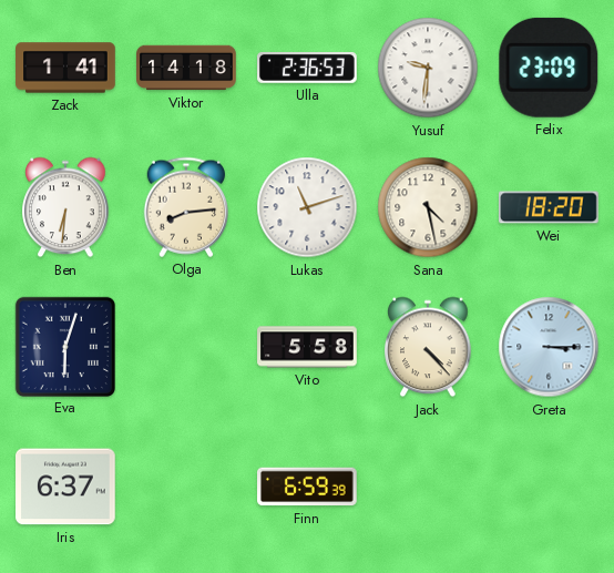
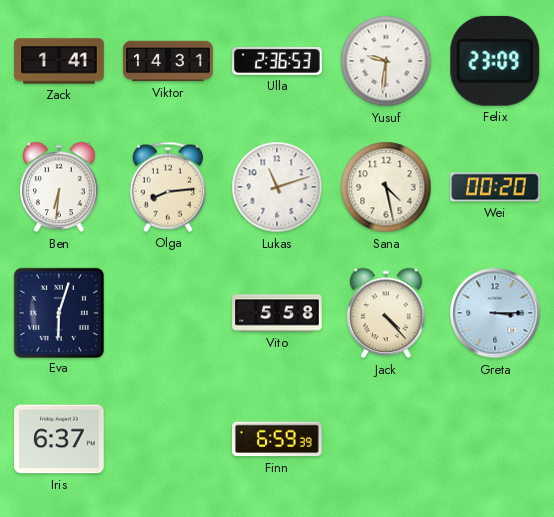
Viktor: 14:18 -> 14:31 (168, 61)
Wei: 18:20 -> 00:20 (496, 187)
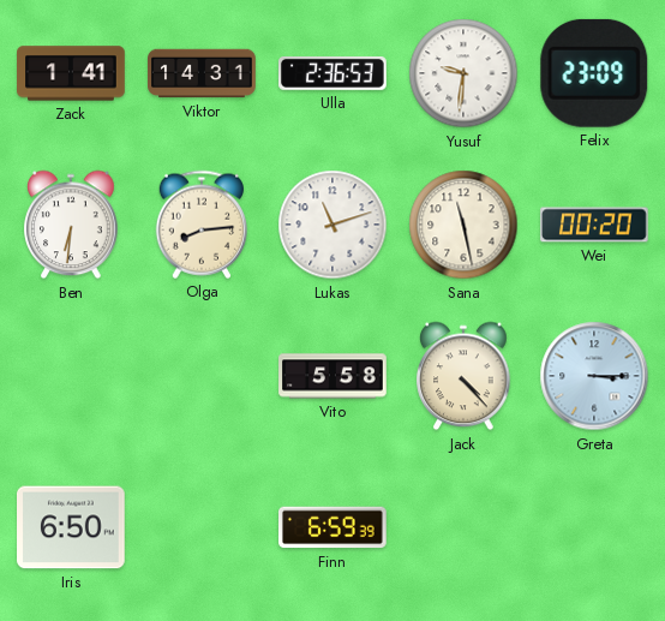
Sana: 4:28 -> 11:28 (463, 225)
Eva: 6:03 -> none (58, 312)
Iris: 6:37 -> 6:50 (72, 527)
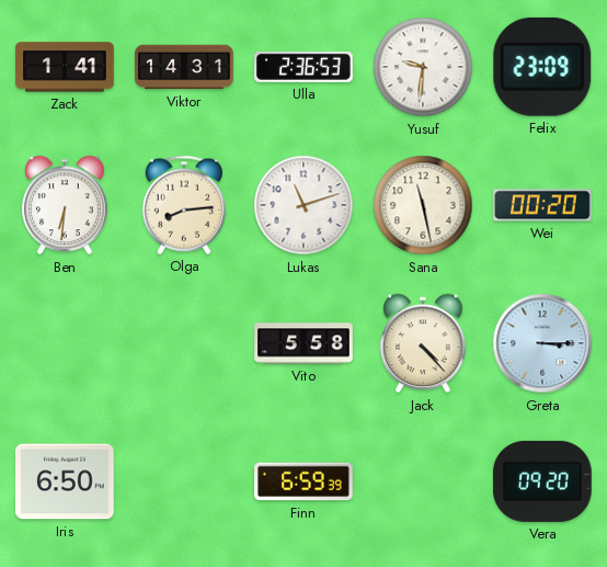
Vera: none -> 09:20 (543, 481)
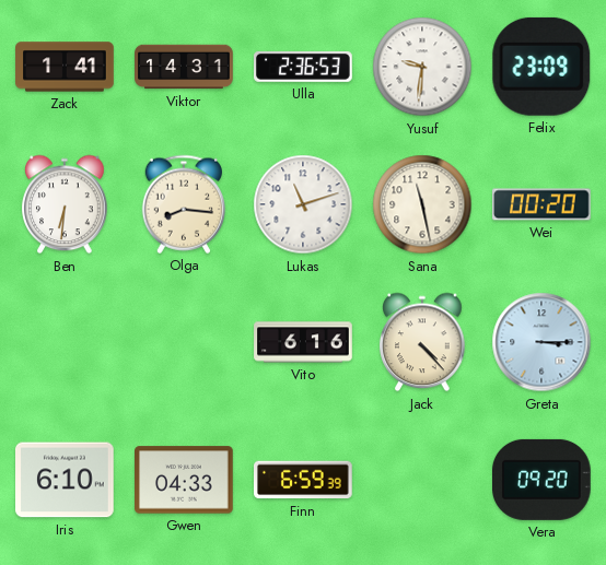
Olga: 8:14 -> 8:16 (183, 204)
Vito: 5:58 -> 6:16 (303, 342)
Iris: 6:50 -> 6:10 (66, 480)
Gwen: none -> 04:33 (185, 480)
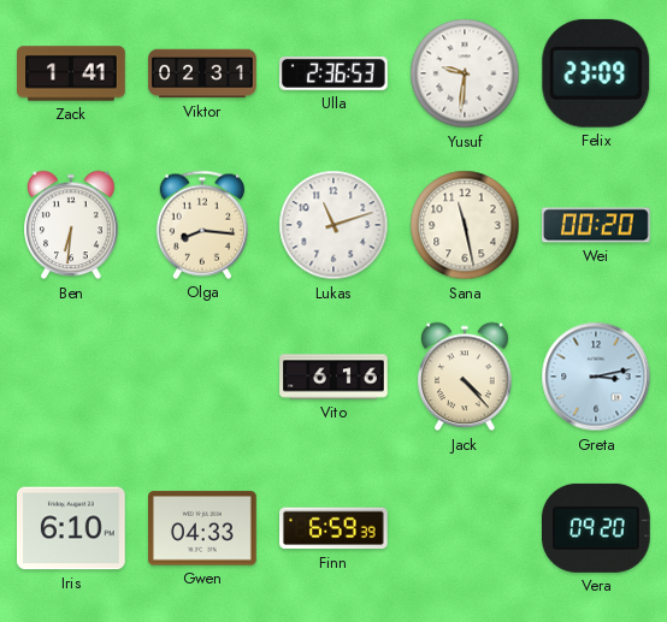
Viktor: 14:31 -> 02:31 (202, 73)
Greta: 3:15 -> 3:13 (596, 377)
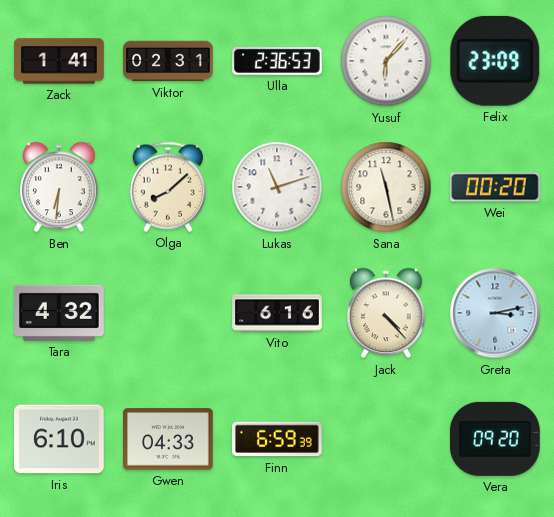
Yusuf: 9:31 -> 6:07 (386, 61)
Olga: 8:16 -> 8:08 (167, 187)
Tara: none -> 4:32 (60, 313)
